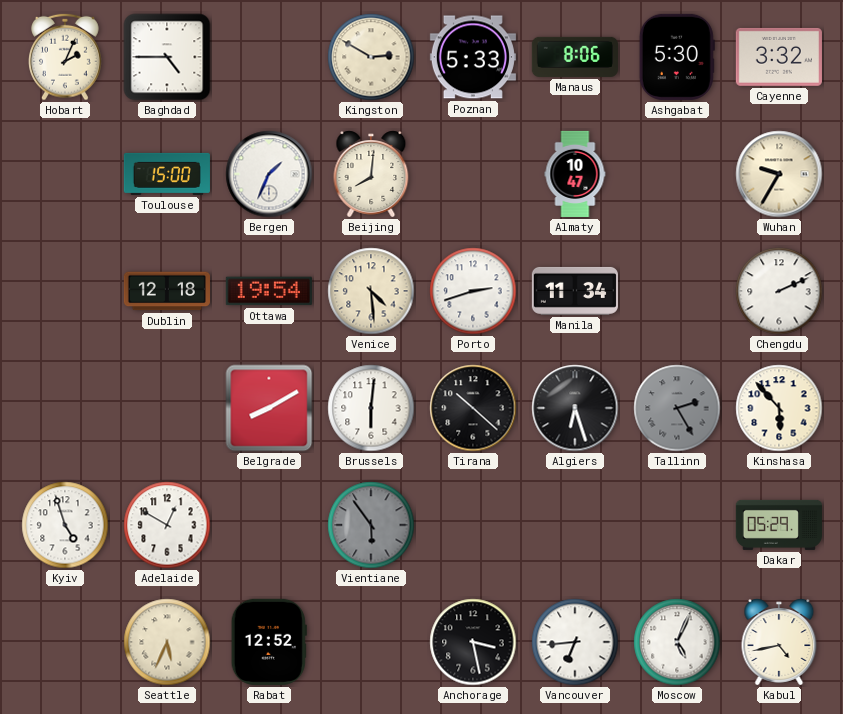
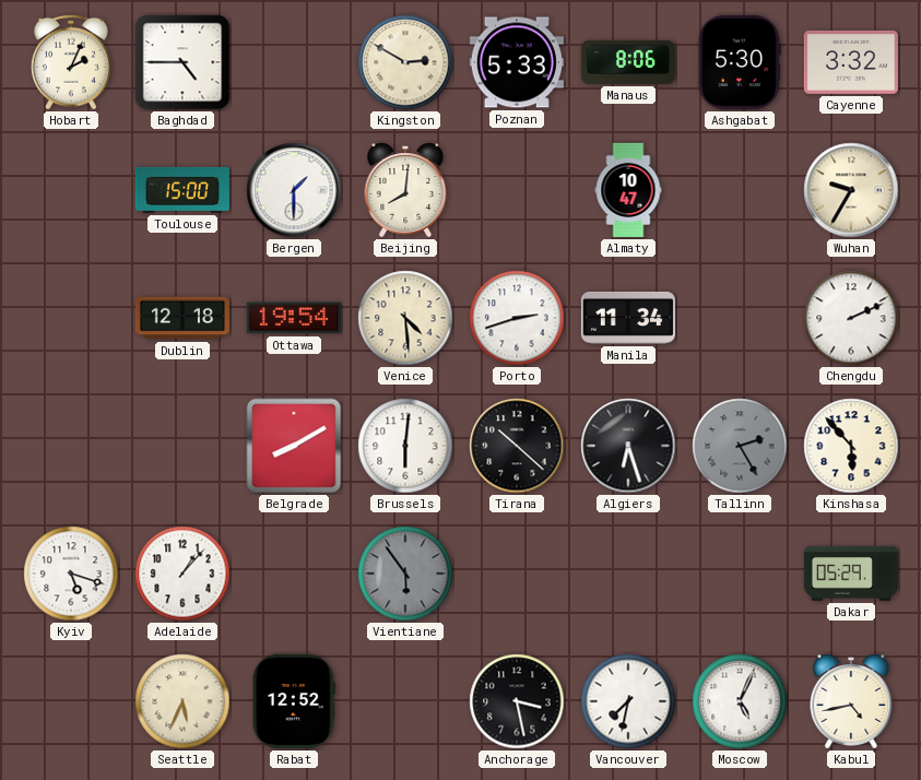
Bergen: 1:34 -> 1:30 (294, 190)
Kyiv: 4:57 -> 5:18 (71, 574)
Adelaide: 12:50 -> 1:07 (182, 574)
Vancouver: 6:44 -> 7:32 (628, 701)
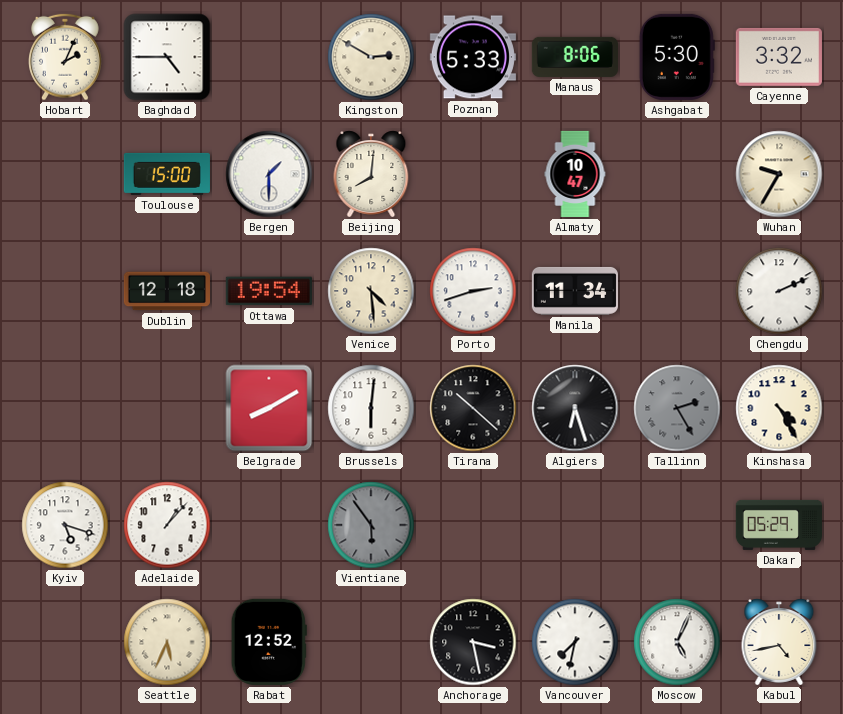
Kinshasa: 5:53 -> 4:25 (779, 408)
